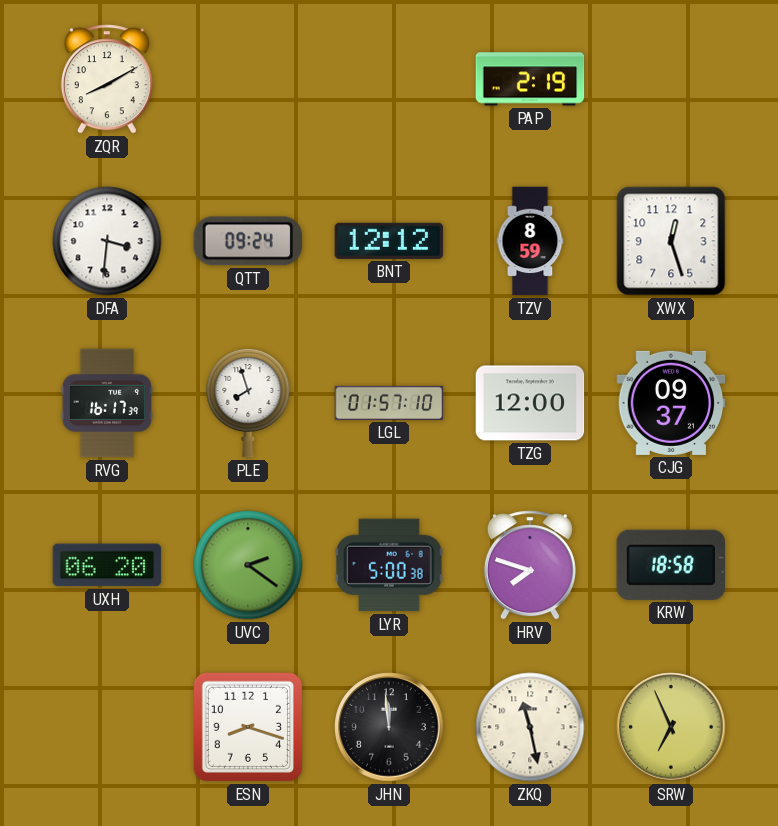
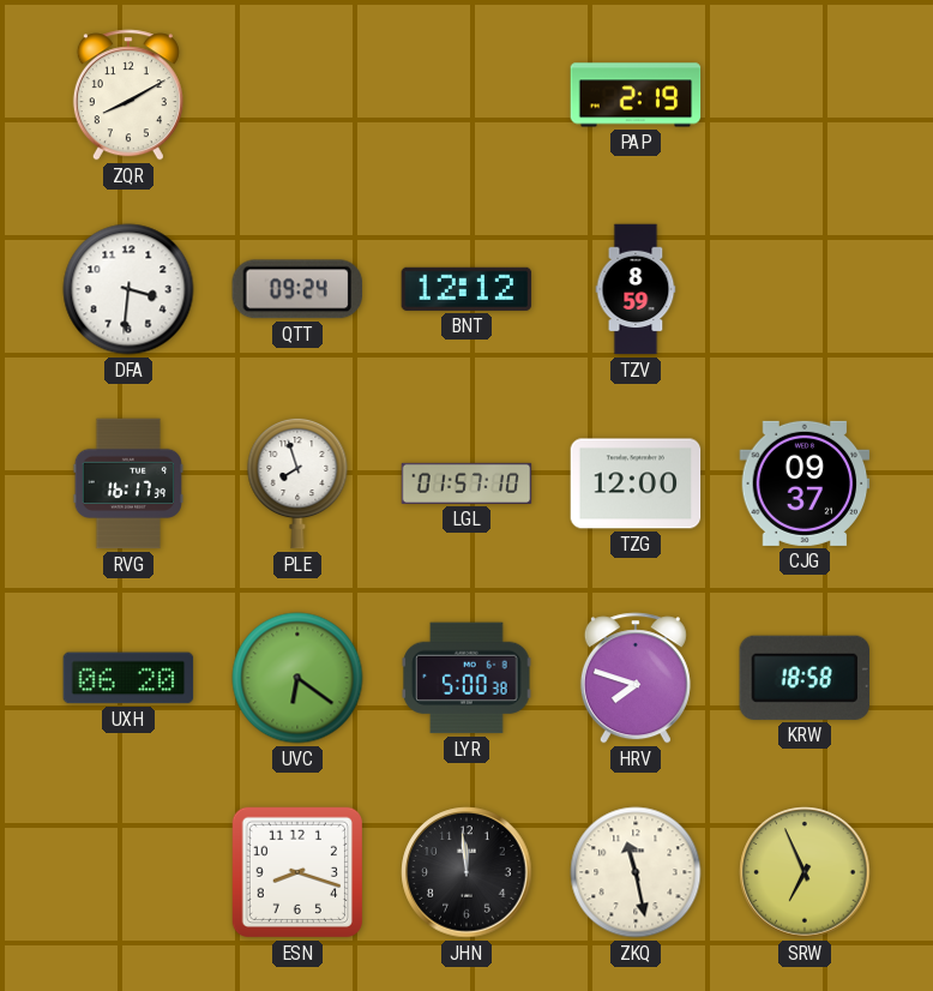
XWX: 12:27 -> none (671, 241)
UVC: 2:21 -> 6:21 (297, 678)
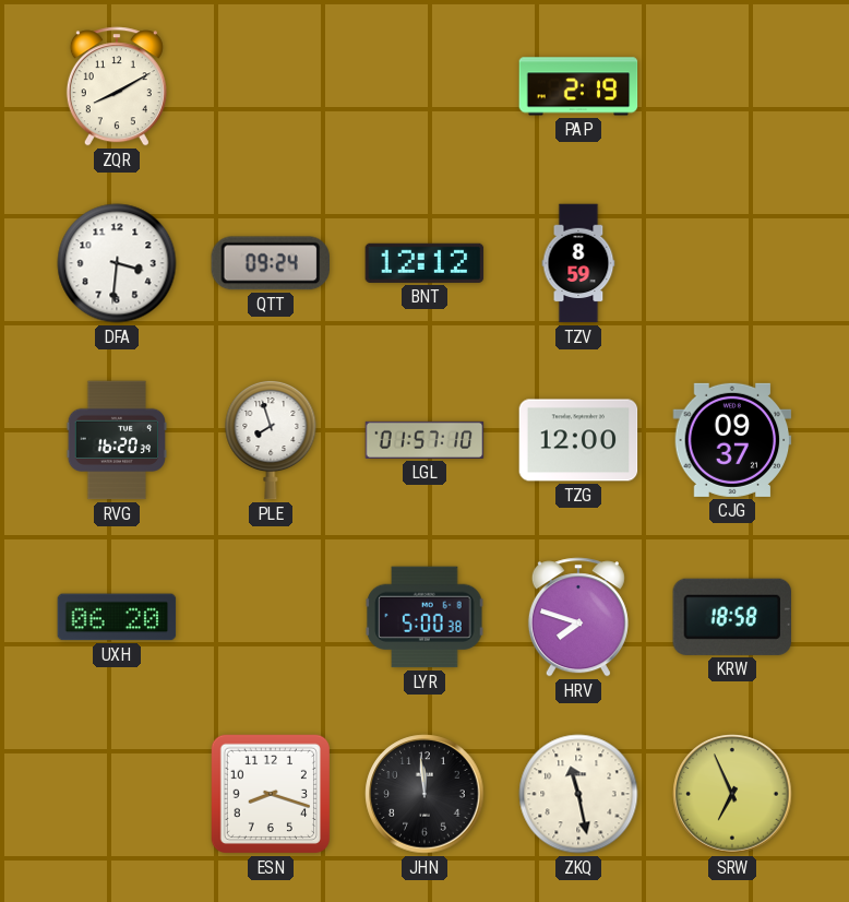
RVG: 16:17 -> 16:20 (117, 440)
UVC: 6:21 -> none (297, 678)
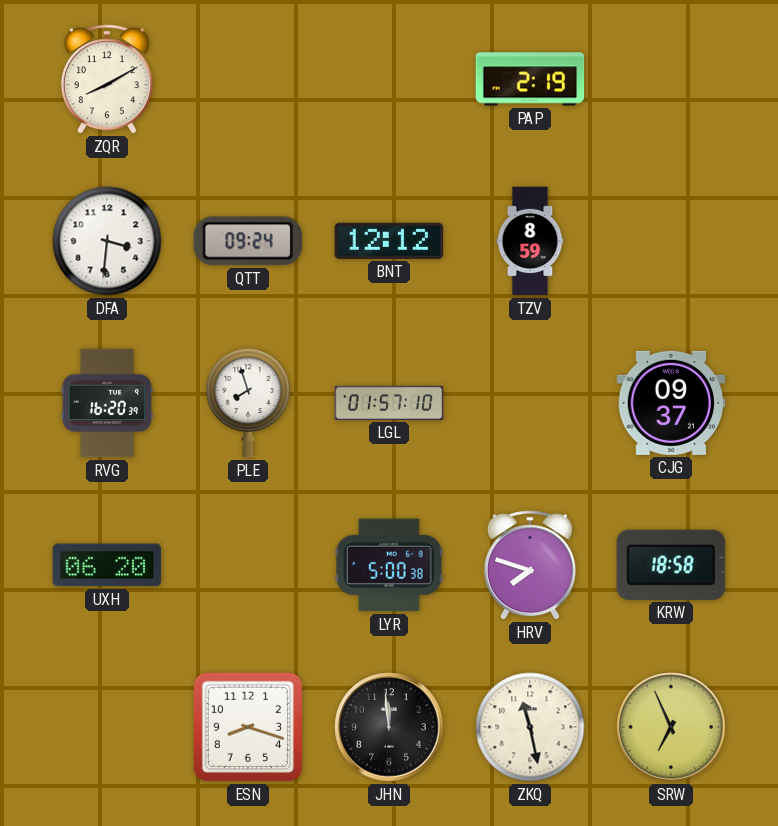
TZG: 12:00 -> none (578, 440)
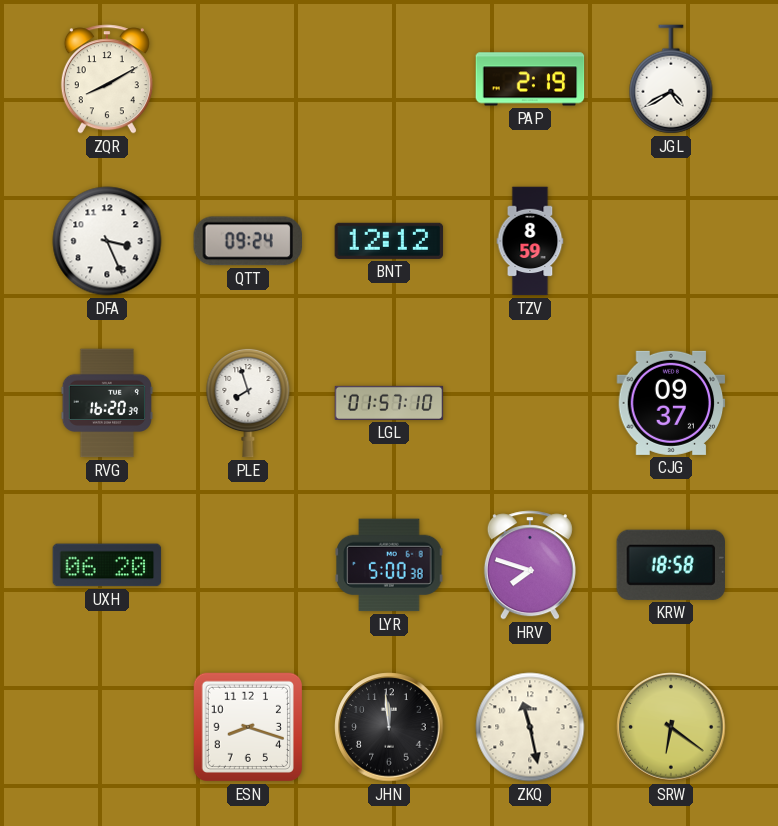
JGL: none -> 4:40 (671, 79)
DFA: 3:31 -> 3:26 (107, 241)
SRW: 6:56 -> 6:21 (671, 727)
